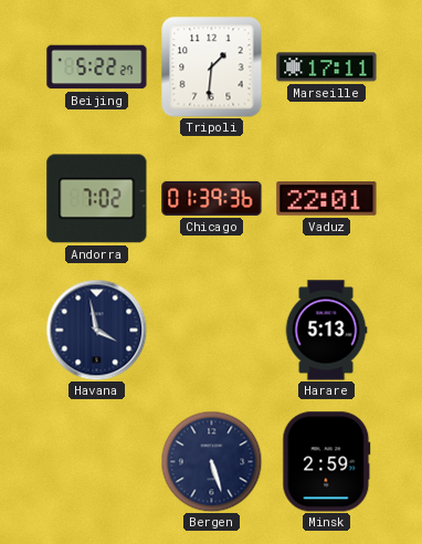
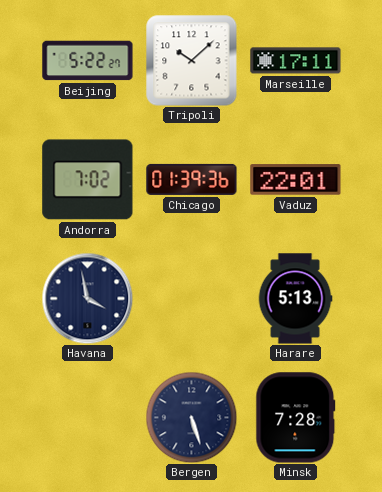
Tripoli: 1:31 -> 10:08 (192, 61)
Minsk: 2:59 -> 7:28 (296, 418)
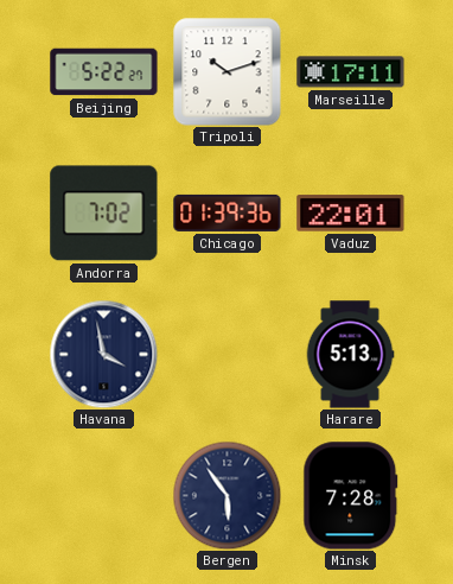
Tripoli: 10:08 -> 10:12 (228, 72)
Bergen: 5:27 -> 5:54 (226, 495)
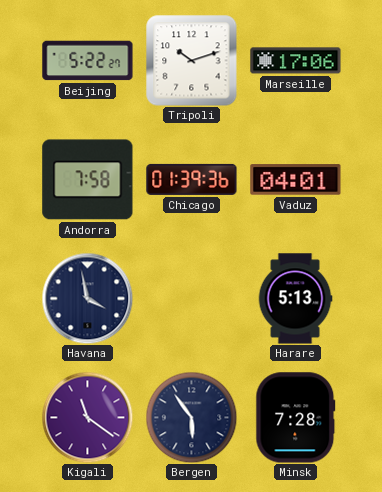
Marseille: 17:11 -> 17:06 (296, 61)
Andorra: 7:02 -> 7:58 (88, 180)
Vaduz: 22:01 -> 04:01 (296, 180)
Kigali: none -> 11:21 (87, 417)
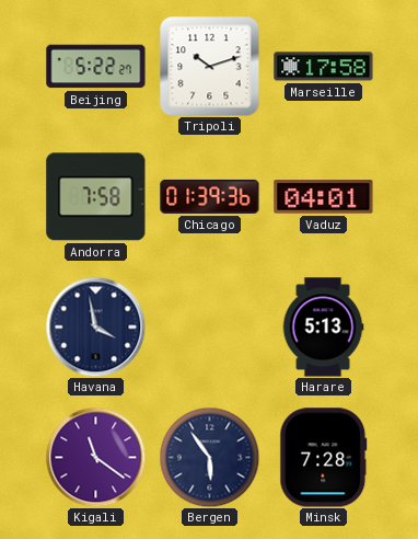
Marseille: 17:06 -> 17:58 (324, 67)
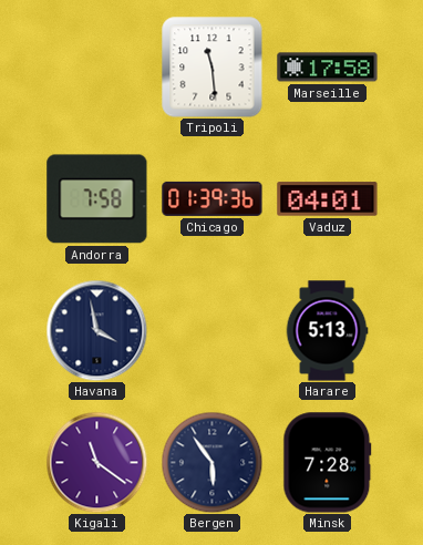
Beijing: 5:22 -> none (96, 67)
Tripoli: 10:12 -> 11:29 (213, 68)
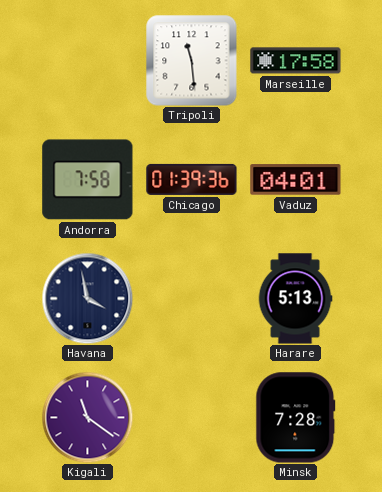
Bergen: 5:54 -> none (211, 462)
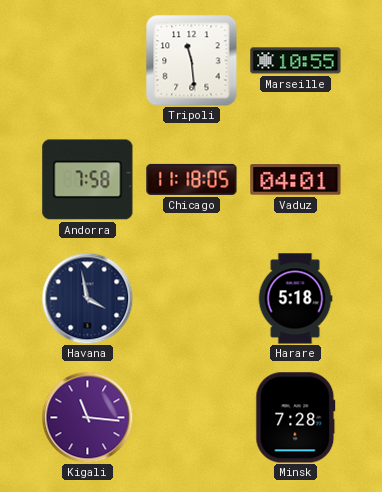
Marseille: 17:58 -> 10:55 (296, 61)
Chicago: 01:39 -> 11:18 (192, 179)
Harare: 5:13 -> 5:18 (295, 299)
Kigali: 11:21 -> 11:16 (87, 417)
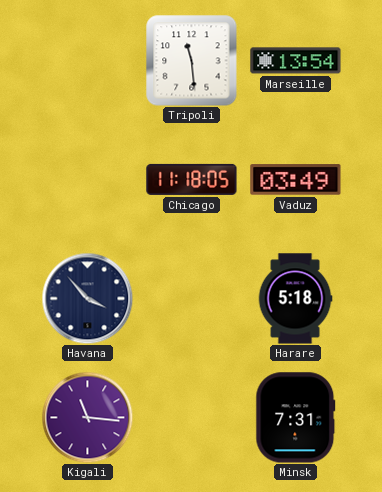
Marseille: 10:55 -> 13:54 (296, 61)
Andorra: 7:58 -> none (88, 180)
Vaduz: 04:01 -> 03:49 (296, 180)
Havana: 3:58 -> 3:53 (87, 298)
Minsk: 7:28 -> 7:31 (296, 418)
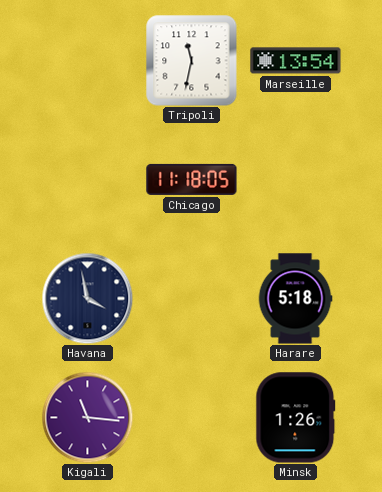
Tripoli: 11:29 -> 11:32 (192, 61)
Vaduz: 03:49 -> none (296, 180)
Havana: 3:53 -> 3:58 (87, 298)
Minsk: 7:31 -> 1:26 (296, 418)
